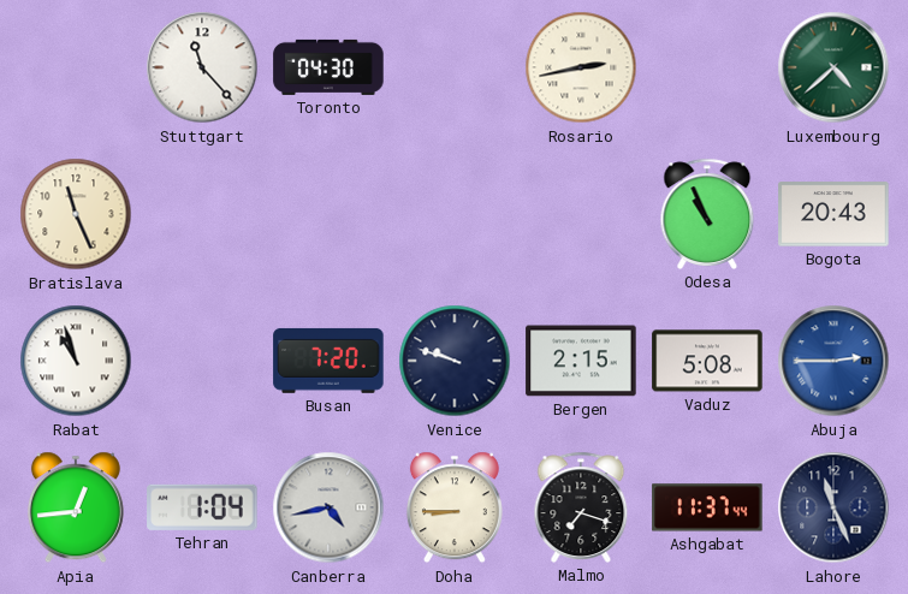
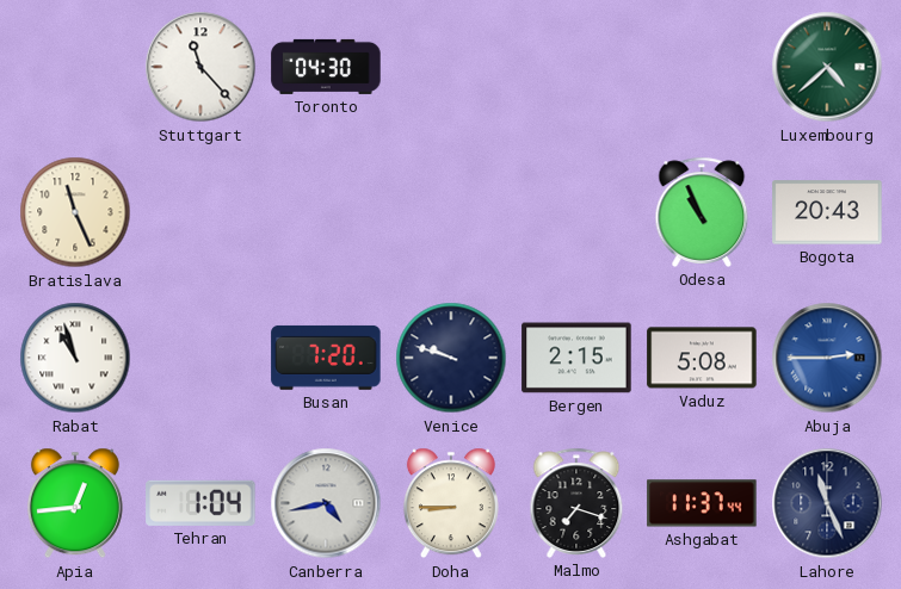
Rosario: 2:43 -> none (581, 67)
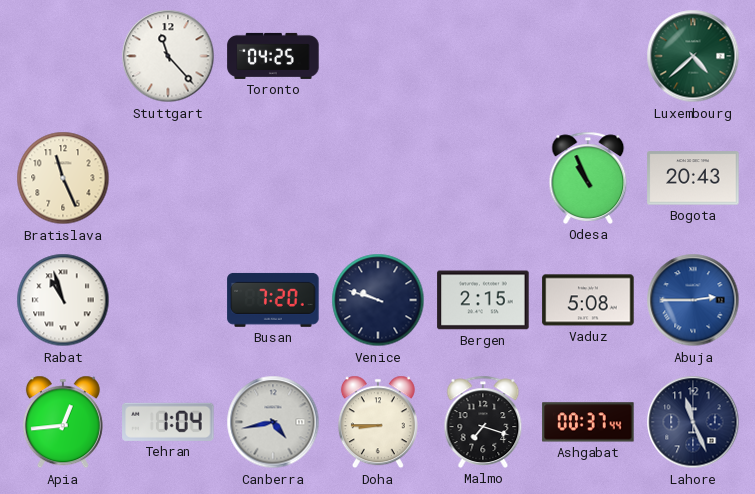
Toronto: 04:30 -> 04:25 (273, 56)
Ashgabat: 11:37 -> 00:37 (588, 422)
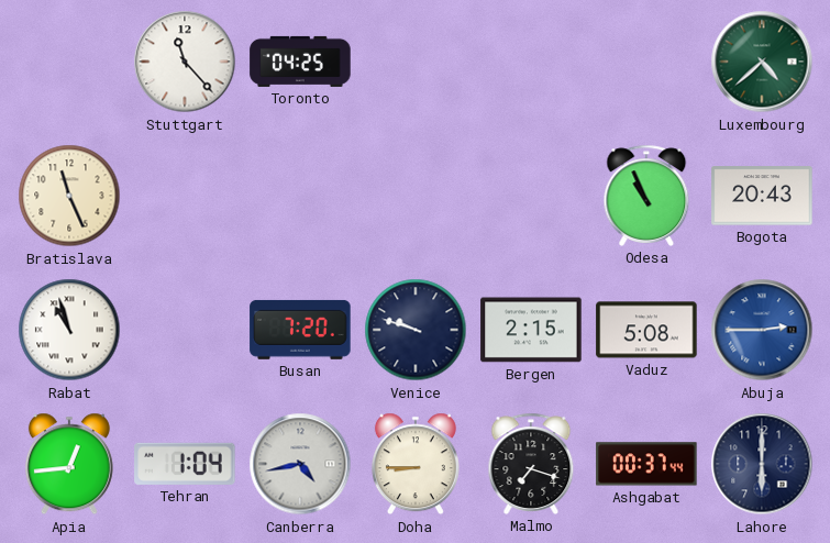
Lahore: 11:26 -> 6:00 (762, 464)
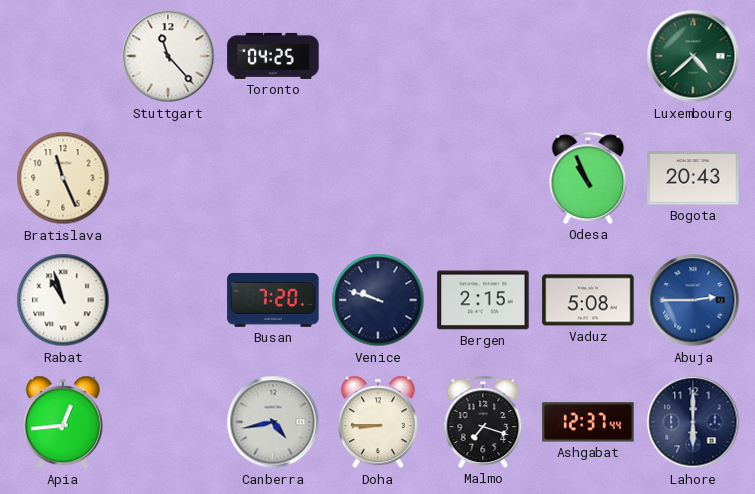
Tehran: 1:04 -> none (185, 464)
Ashgabat: 00:37 -> 12:37 (588, 422)
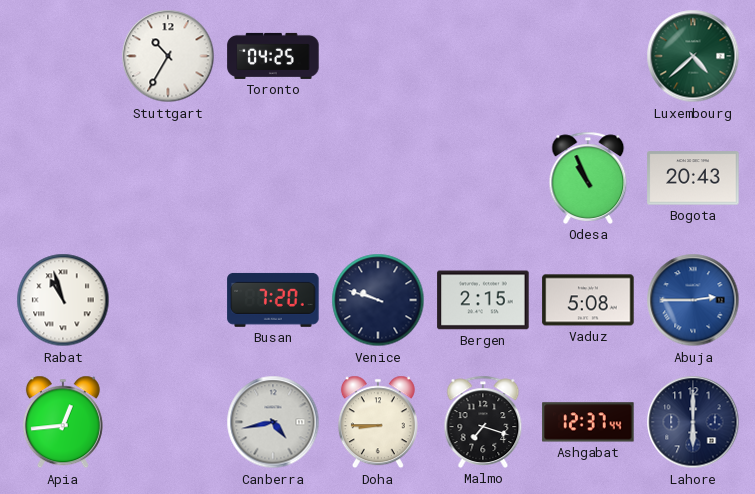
Stuttgart: 11:23 -> 10:35 (168, 56)
Bratislava: 11:26 -> none (63, 178)
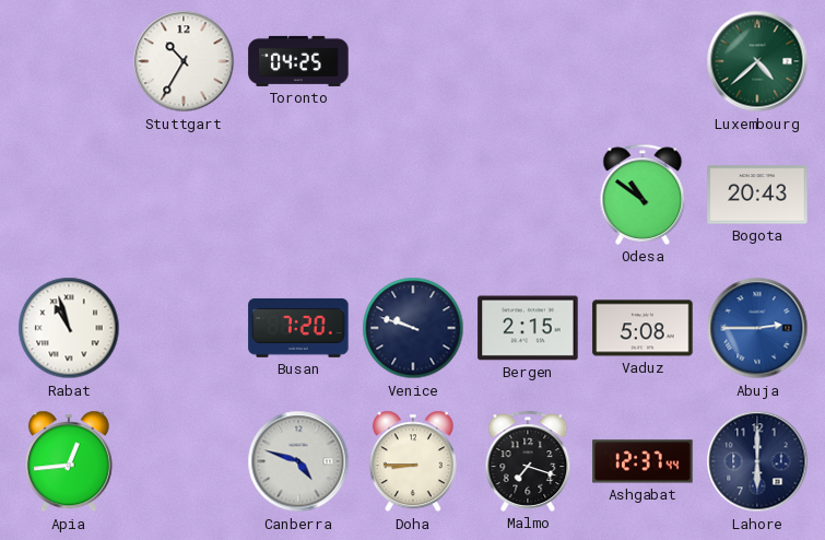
Odesa: 10:56 -> 10:51 (643, 195)
Canberra: 4:43 -> 4:48 (298, 461)
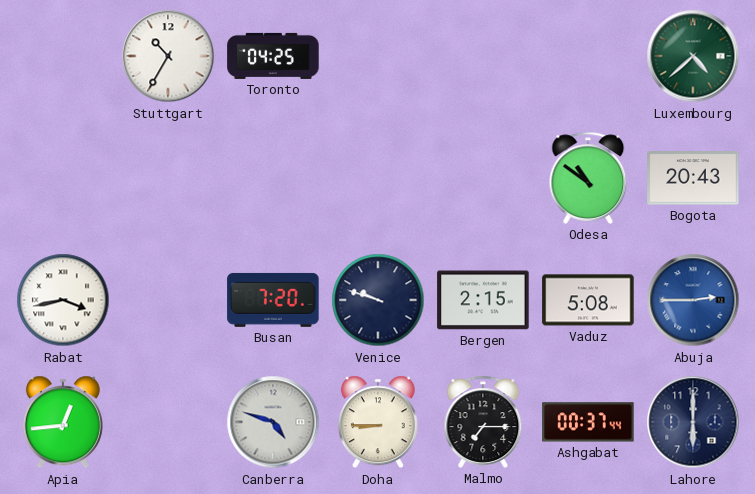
Rabat: 10:57 -> 3:43 (63, 300)
Malmo: 7:18 -> 7:15 (483, 422)
Ashgabat: 12:37 -> 00:37 (588, 422)
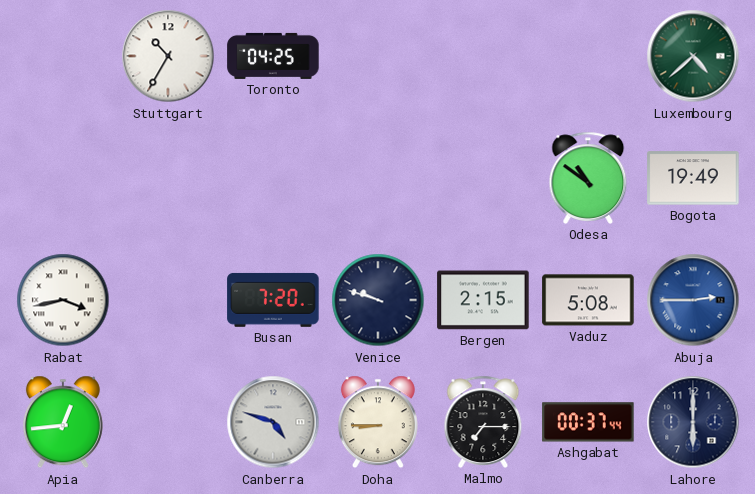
Bogota: 20:43 -> 19:49 (693, 178)
